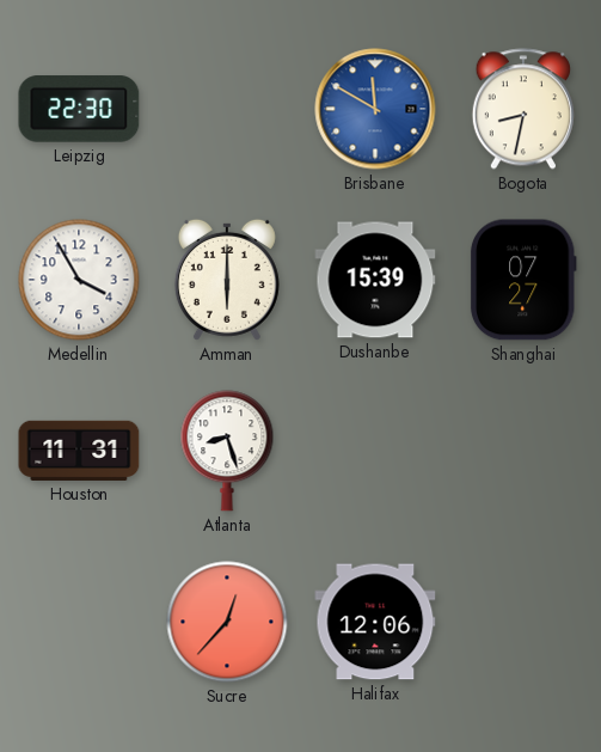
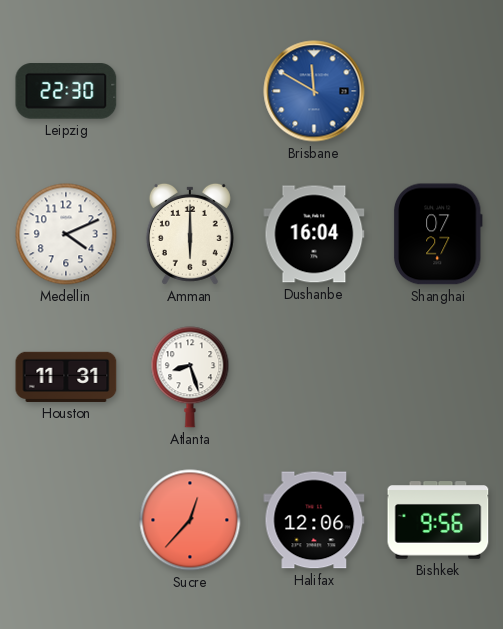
Bogota: 8:32 -> none (523, 109)
Medellin: 3:55 -> 4:11 (66, 234)
Dushanbe: 15:39 -> 16:04 (314, 234)
Bishkek: none -> 9:56 (438, 520)
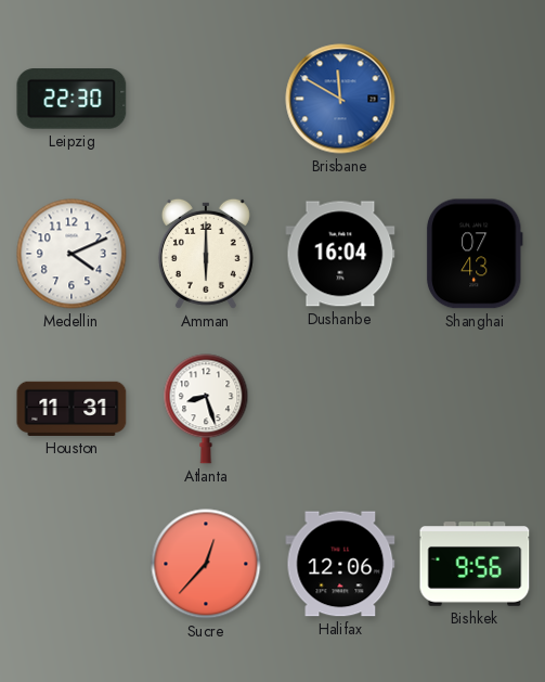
Shanghai: 07:27 -> 07:43 (475, 254)
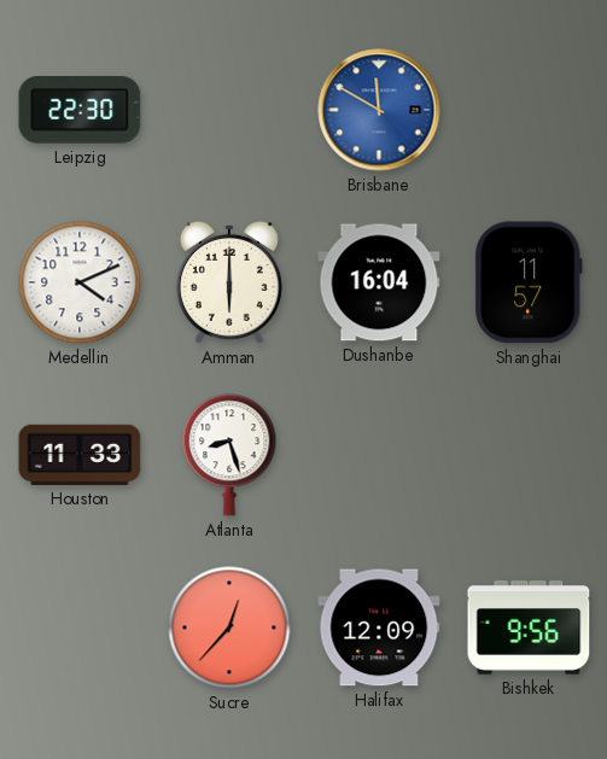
Shanghai: 07:43 -> 11:57 (529, 282)
Houston: 11:31 -> 11:33 (80, 455)
Halifax: 12:06 -> 12:09 (379, 627)
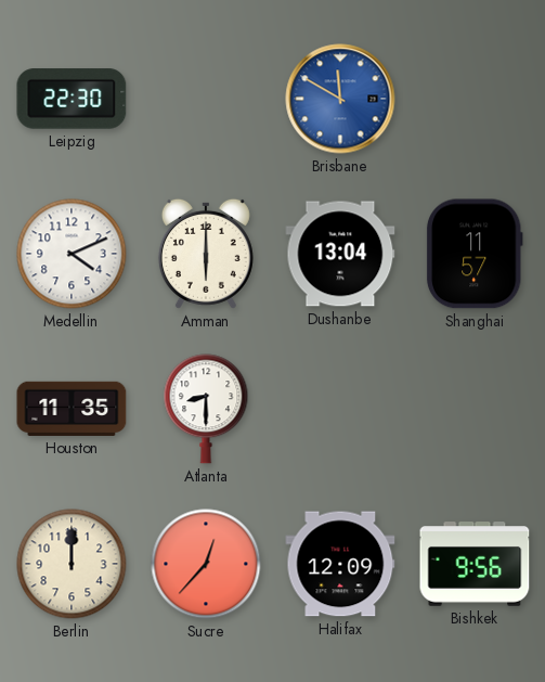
Dushanbe: 16:04 -> 13:04 (340, 254)
Houston: 11:33 -> 11:35 (72, 409)
Atlanta: 8:27 -> 8:30 (206, 409)
Berlin: none -> 12:00 (72, 564)
